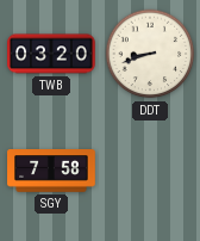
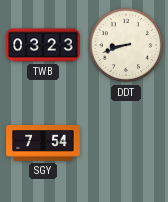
TWB: 03:20 -> 03:23 (43, 45)
SGY: 7:58 -> 7:54 (43, 143)
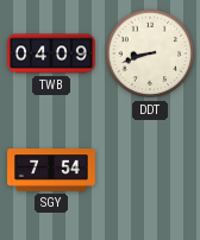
TWB: 03:23 -> 04:09 (51, 53)
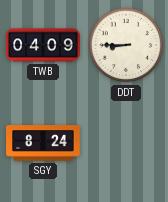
DDT: 8:42 -> 8:45 (126, 45)
SGY: 7:54 -> 8:24 (43, 143)
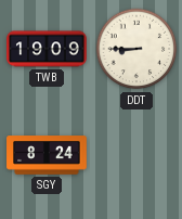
TWB: 04:09 -> 19:09 (47, 49)
